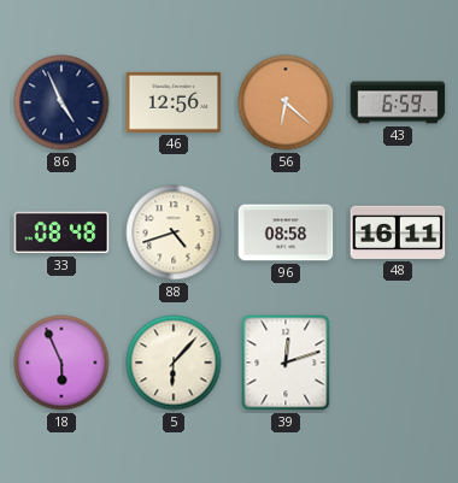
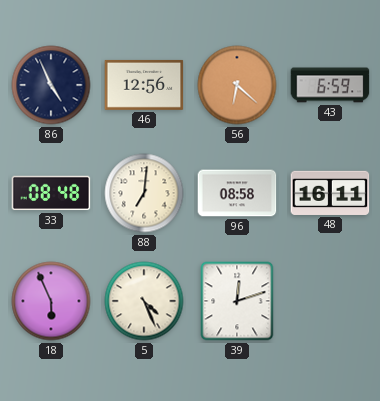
88: 4:42 -> 7:01 (144, 193)
5: 6:07 -> 4:26 (144, 301)
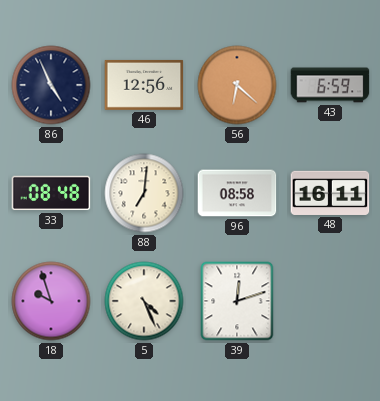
18: 5:56 -> 9:57 (51, 301)
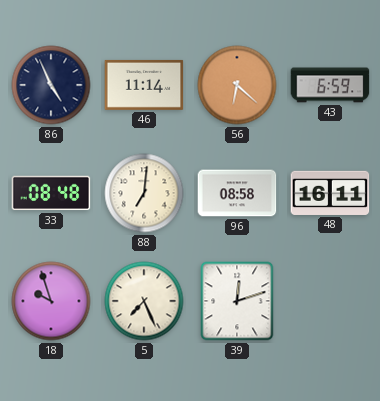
46: 12:56 -> 11:14 (144, 85)
5: 4:26 -> 7:26 (144, 301)
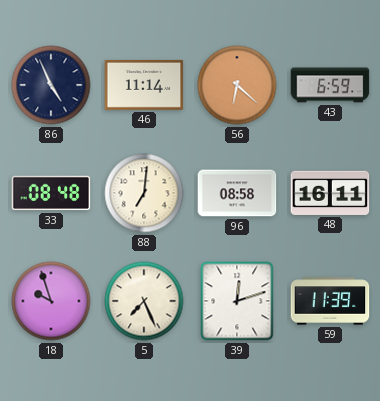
59: none -> 11:39 (330, 301)
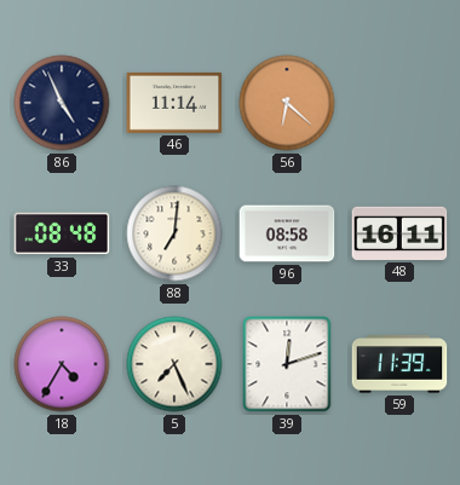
43: 6:59 -> none (330, 85)
18: 9:57 -> 4:35 (62, 364)
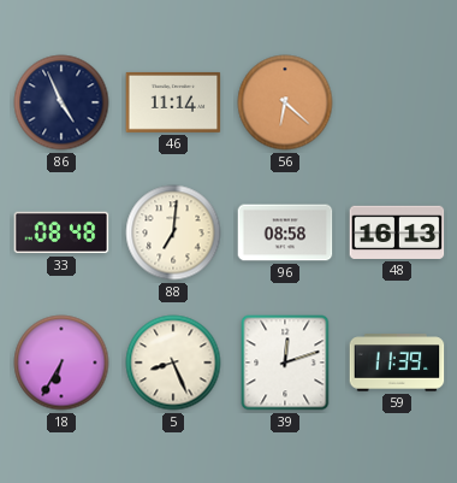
48: 16:11 -> 16:13 (397, 232)
18: 4:35 -> 6:35 (61, 363)
5: 7:26 -> 8:26 (173, 363)
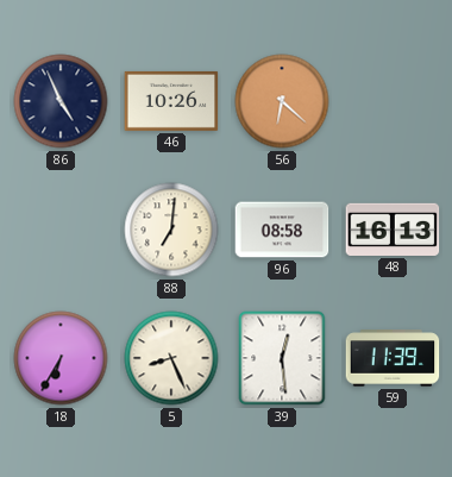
46: 11:14 -> 10:26 (171, 101)
33: 08:48 -> none (61, 232)
39: 12:12 -> 12:29 (282, 358)
